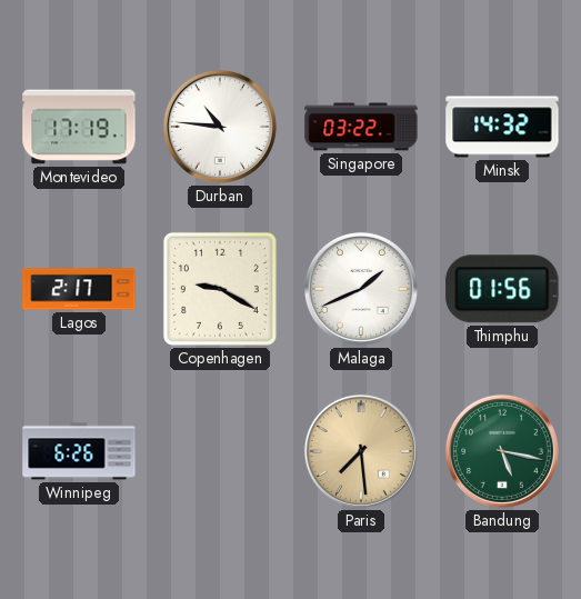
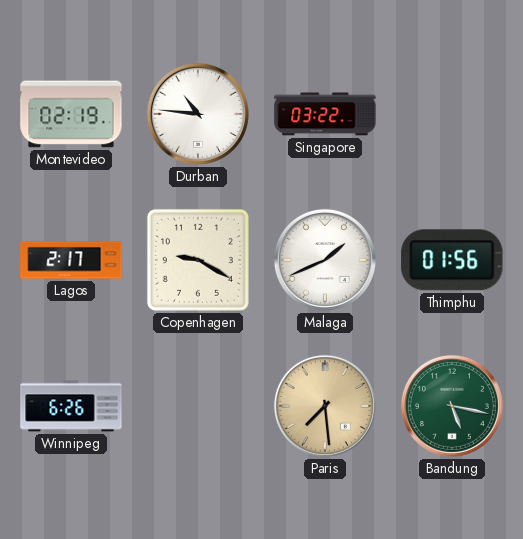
Montevideo: 17:19 -> 02:19 (71, 114)
Minsk: 14:32 -> none (502, 127)
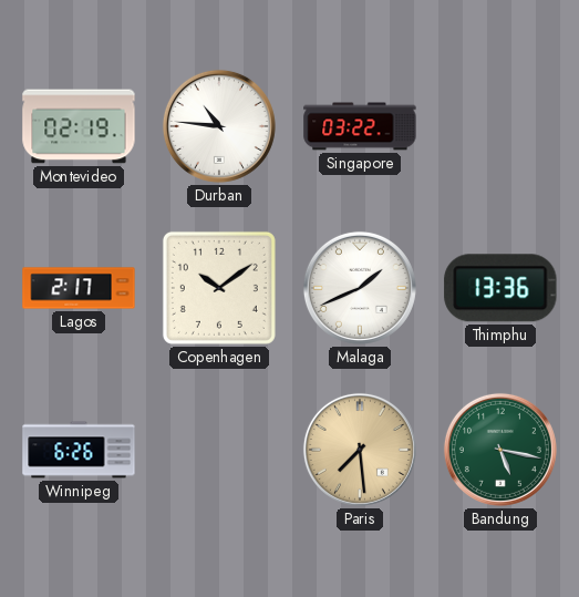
Copenhagen: 9:20 -> 10:09 (219, 288)
Thimphu: 01:56 -> 13:36 (500, 288)
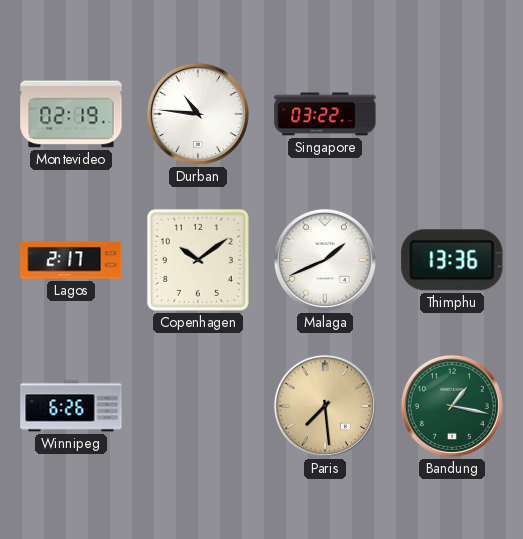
Bandung: 5:17 -> 1:17 (452, 406)
